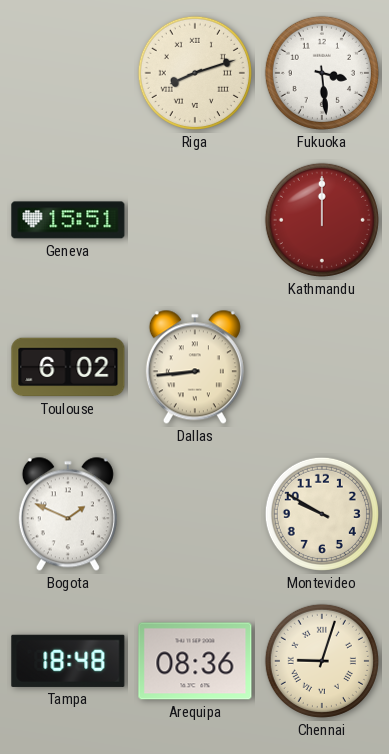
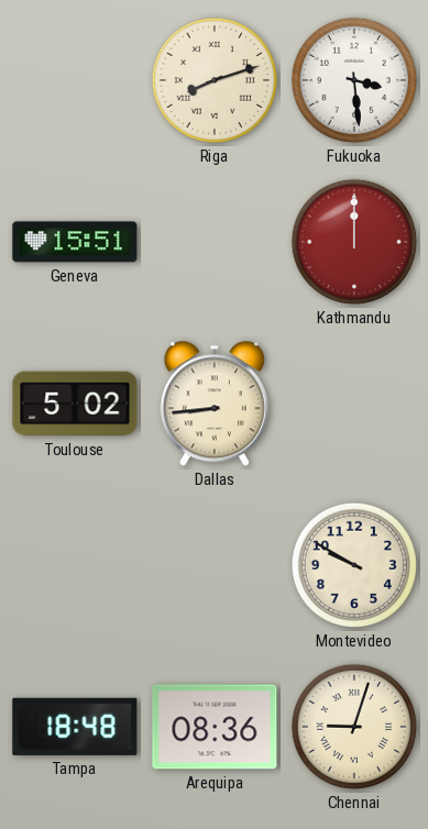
Toulouse: 6:02 -> 5:02 (75, 404)
Bogota: 1:49 -> none (68, 514)
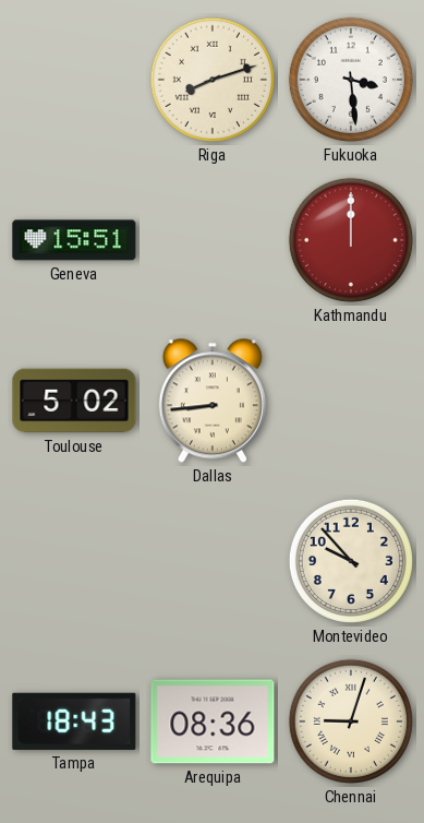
Montevideo: 9:50 -> 9:53 (351, 561)
Tampa: 18:48 -> 18:43 (74, 721)
